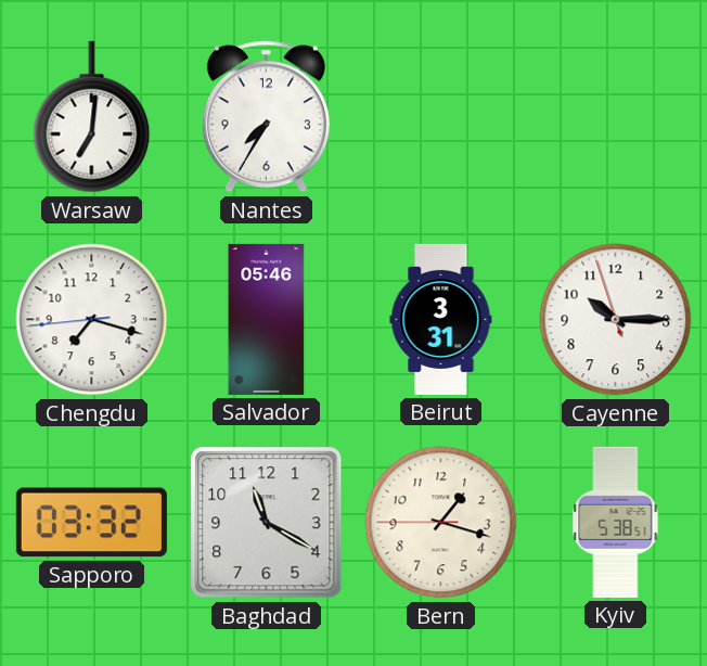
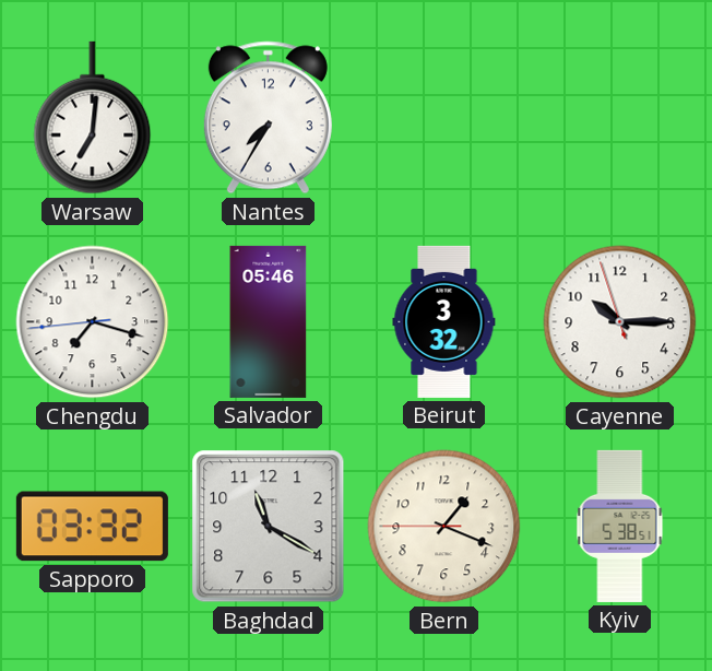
Beirut: 3:31 -> 3:32 (444, 321)
Bern: 1:17 -> 1:18 (444, 527)
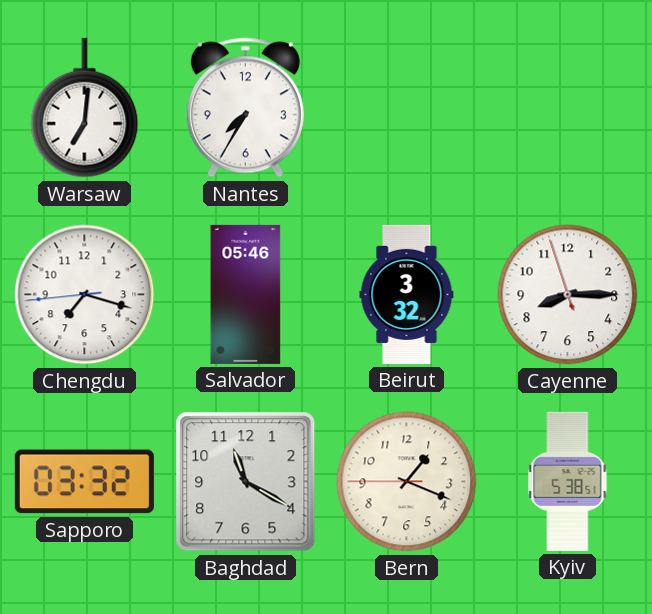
Cayenne: 10:14 -> 8:14 (568, 295)
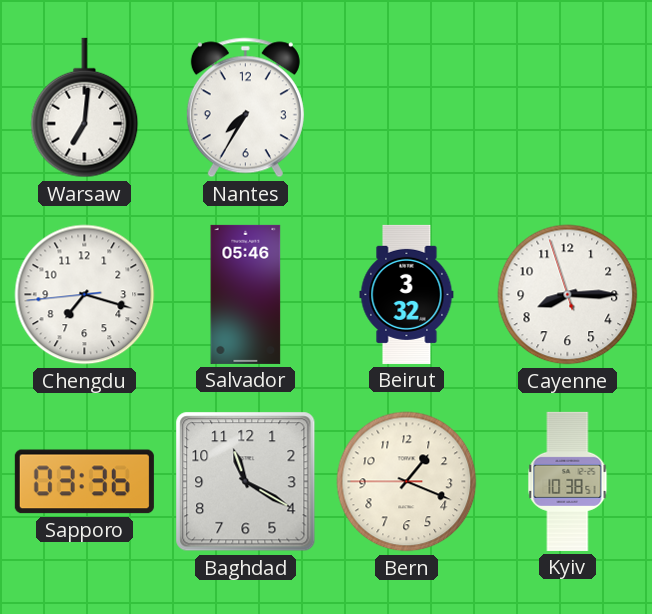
Sapporo: 03:32 -> 03:36 (84, 482)
Kyiv: 5:38 -> 10:38 (568, 481)
